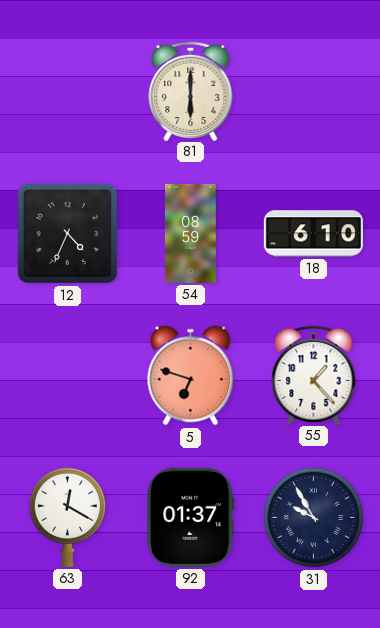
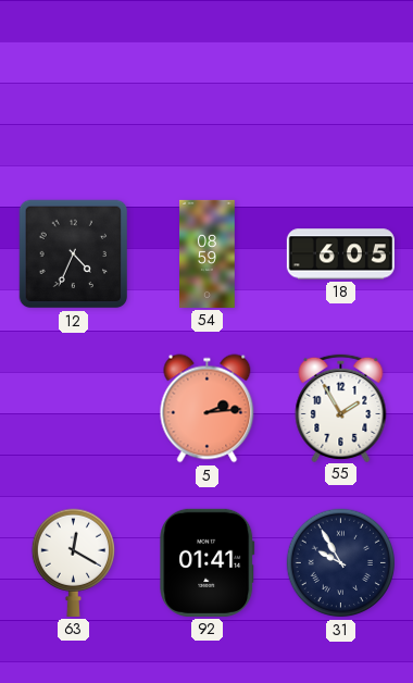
81: 6:00 -> none (191, 90)
18: 6:10 -> 6:05 (340, 254)
5: 6:48 -> 2:14 (208, 409)
55: 1:23 -> 1:55 (341, 407)
92: 01:37 -> 01:41 (208, 562)
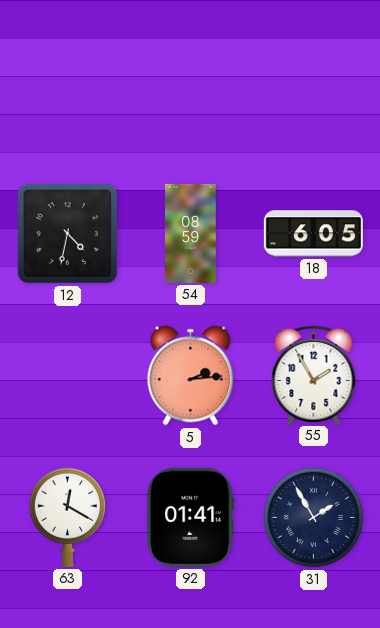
12: 4:34 -> 4:32 (68, 234)
31: 9:55 -> 1:55 (314, 518)
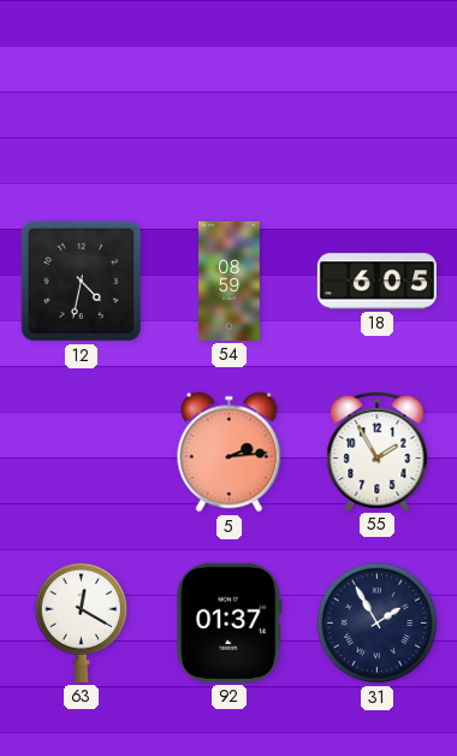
92: 01:41 -> 01:37 (230, 622)
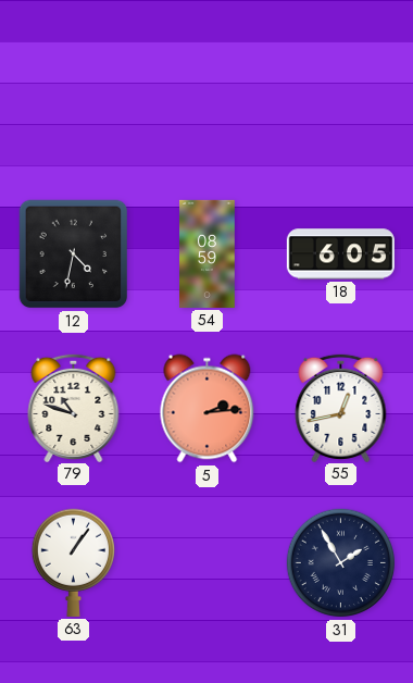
79: none -> 10:48 (74, 407)
55: 1:55 -> 12:43 (341, 407)
63: 12:20 -> 1:06 (73, 562)
92: 01:37 -> none (230, 622)
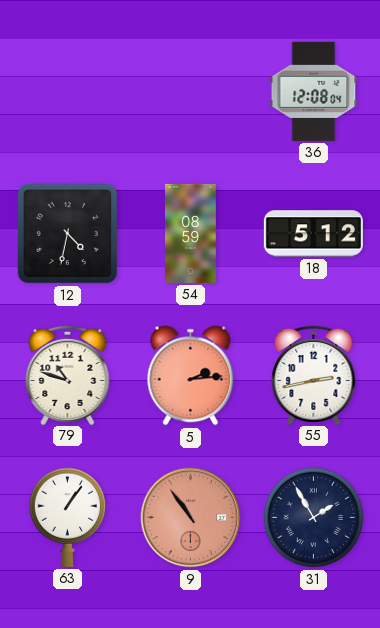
36: none -> 12:08 (314, 91)
18: 6:05 -> 5:12 (313, 234)
55: 12:43 -> 2:43 (314, 374)
9: none -> 10:54 (191, 518)
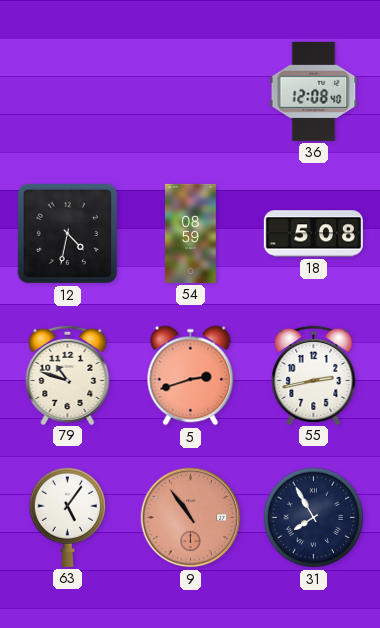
36: 12:08:04 -> 12:08:40 (314, 91)
18: 5:12 -> 5:08 (313, 234)
5: 2:14 -> 2:42 (191, 376)
63: 1:06 -> 5:06 (67, 517)
31: 1:55 -> 7:55 (314, 518)
